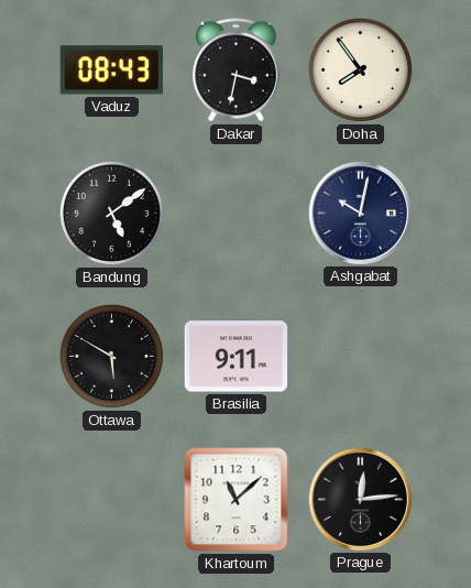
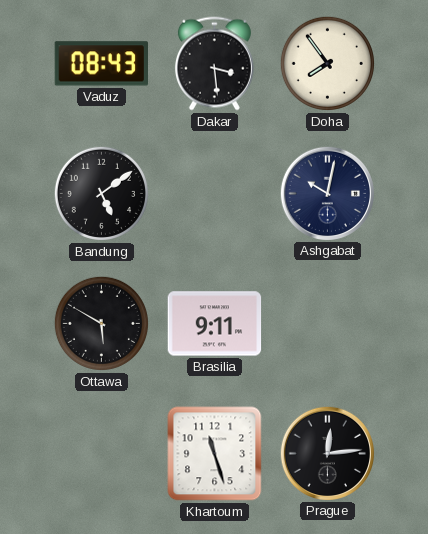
Dakar: 3:32 -> 3:29 (214, 64)
Khartoum: 11:08 -> 11:27 (215, 454)
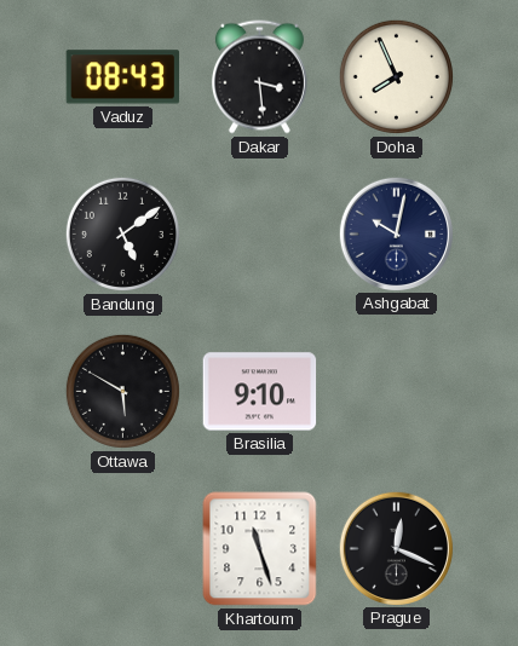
Doha: 7:54 -> 7:56 (396, 76)
Brasilia: 9:11 -> 9:10 (260, 392)
Prague: 12:14 -> 12:19 (396, 548)
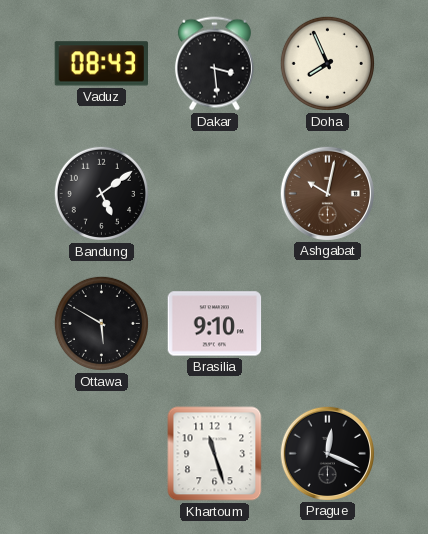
Ashgabat dial: navy -> brown (327, 193)
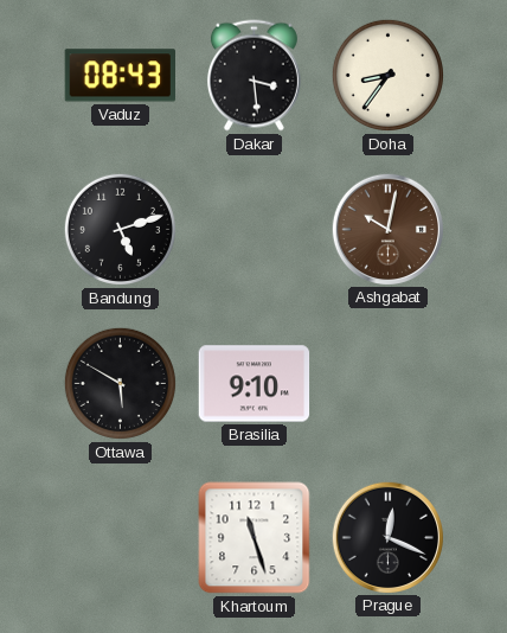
Doha: 7:56 -> 8:36 (387, 75)
Bandung: 5:09 -> 5:12 (120, 229)
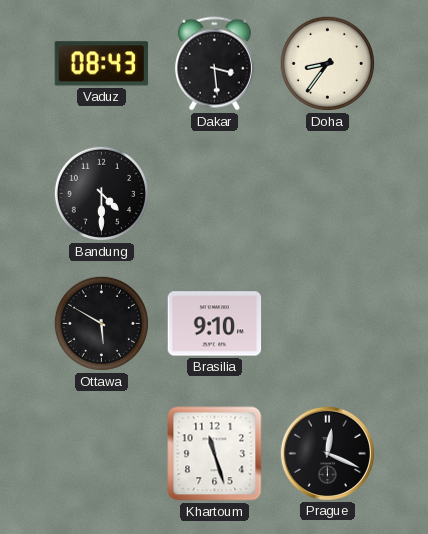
Bandung: 5:12 -> 4:30 (101, 193)
Ashgabat: 10:02 -> none (387, 229)
